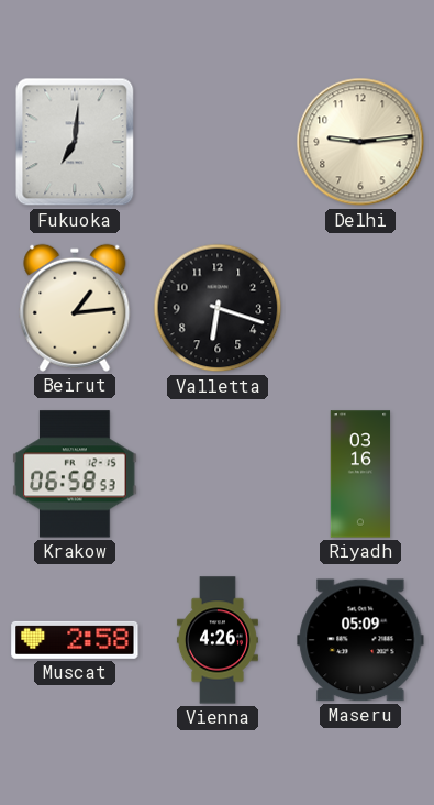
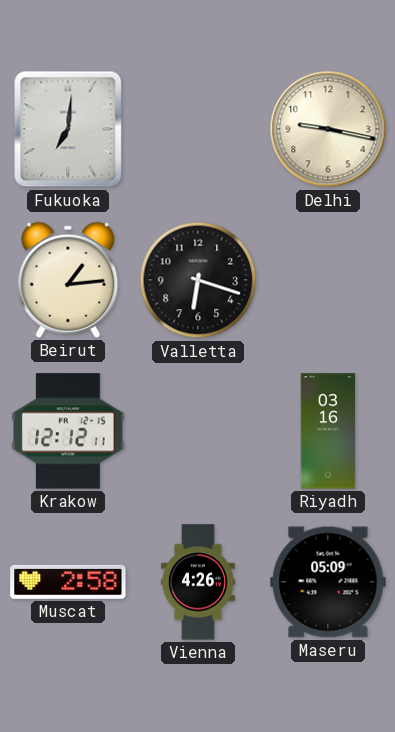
Delhi: 9:14 -> 9:17 (328, 129)
Krakow: 06:58 -> 12:12 (68, 431)
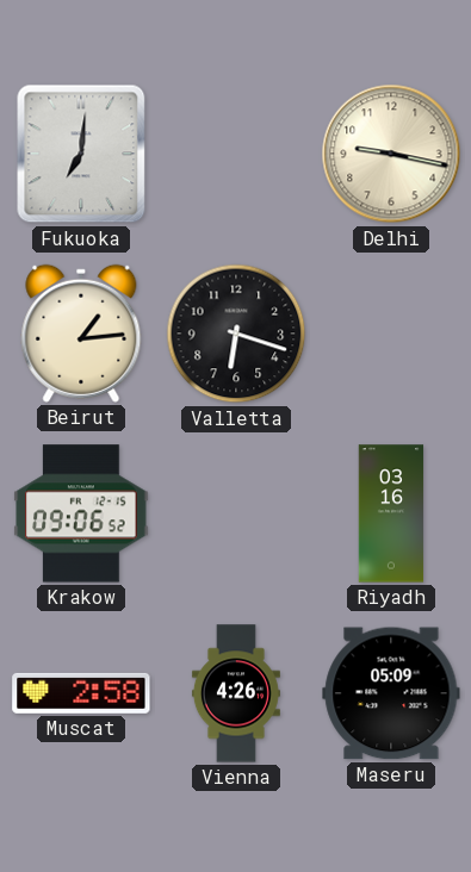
Krakow: 12:12 -> 09:06 (81, 513)
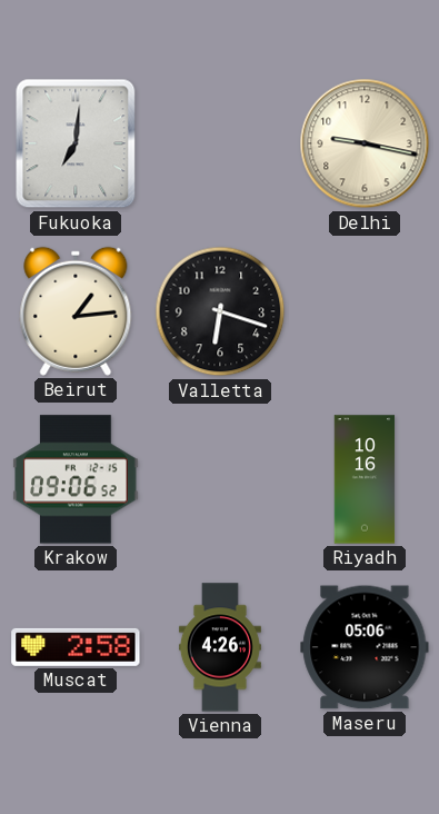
Riyadh: 03:16 -> 10:16 (365, 479)
Maseru: 05:09 -> 05:06 (365, 647)
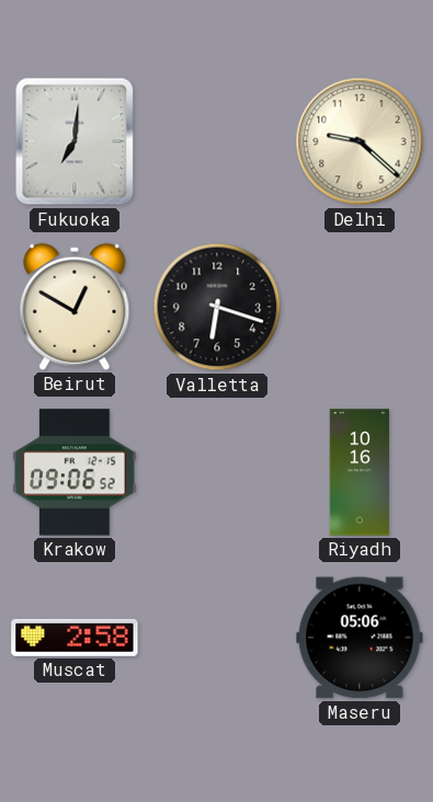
Delhi: 9:17 -> 9:22 (360, 141)
Beirut: 1:14 -> 12:50 (75, 307)
Vienna: 4:26 -> none (220, 647)
